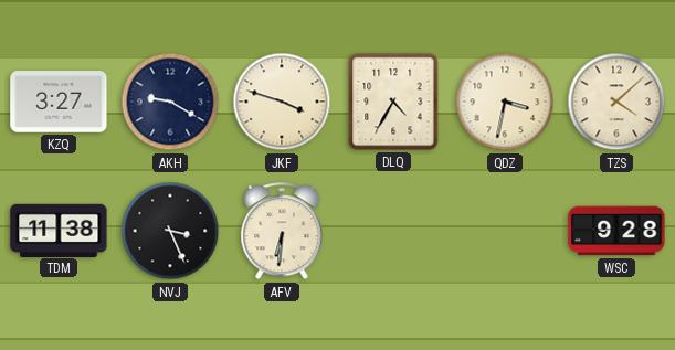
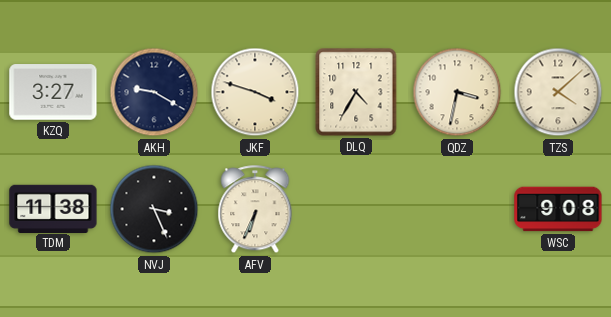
AFV: 6:31 -> 6:34 (255, 210)
WSC: 9:28 -> 9:08 (558, 209)
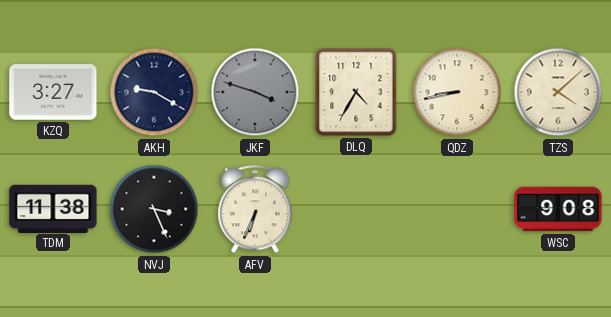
JKF dial: cream -> grey (255, 92)
QDZ: 3:32 -> 8:43 (457, 92)
